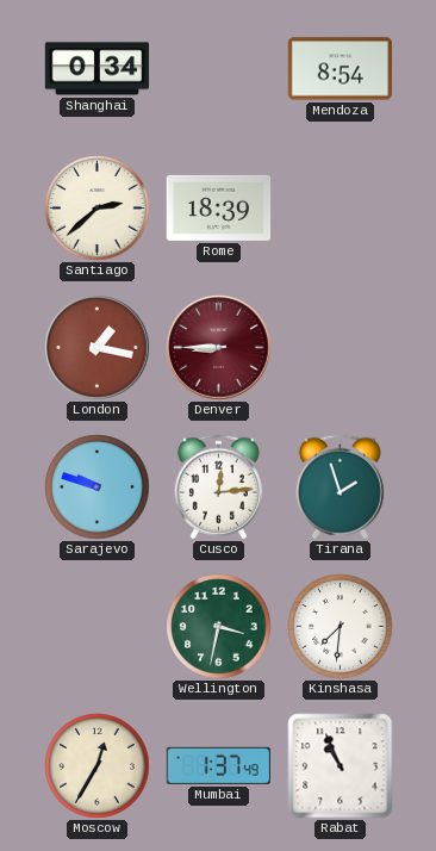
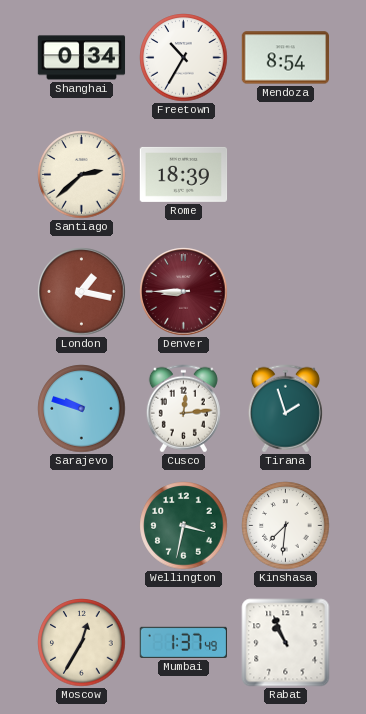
Freetown: none -> 10:35 (184, 58)
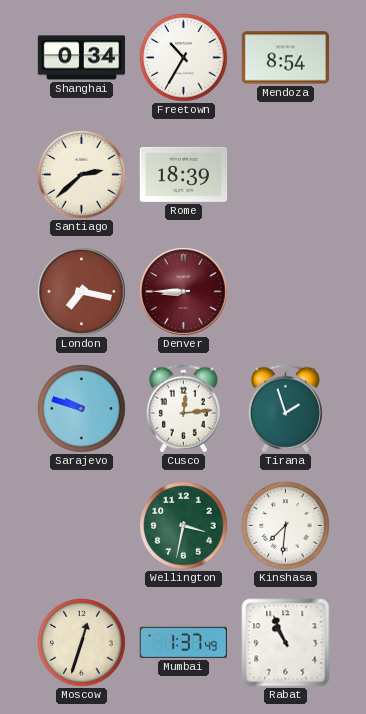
London: 1:17 -> 7:17 (82, 292)
Moscow: 12:35 -> 12:33 (82, 643)
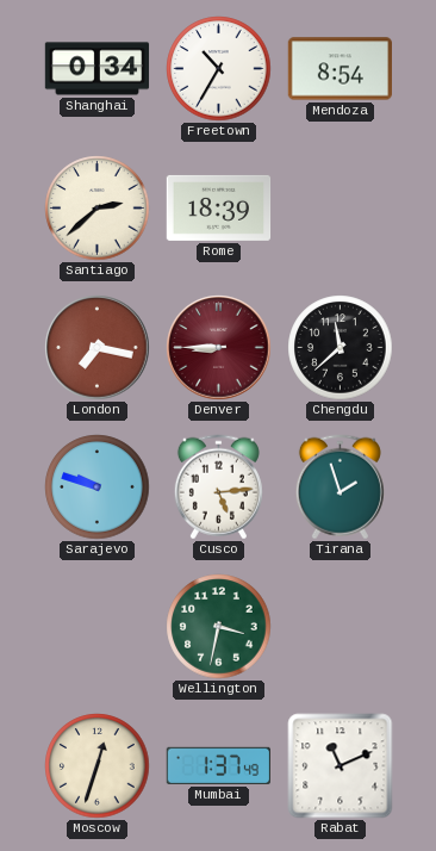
Chengdu: none -> 11:38 (341, 348)
Cusco: 12:14 -> 5:14 (218, 487)
Kinshasa: 7:31 -> none (286, 526)
Rabat: 10:56 -> 11:11 (341, 766)
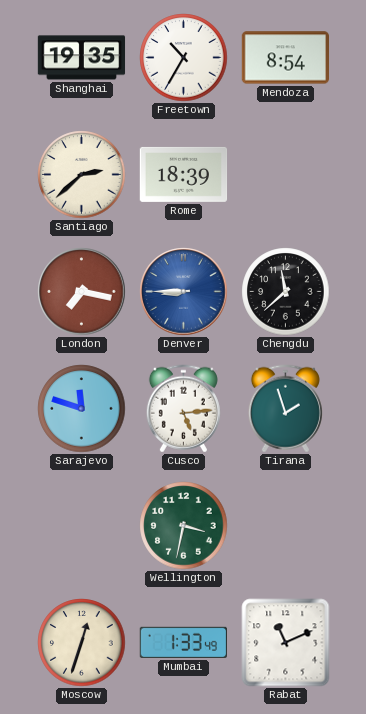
Shanghai: 0:34 -> 19:35 (82, 58)
Denver dial: burgundy -> blue (184, 292)
Sarajevo: 9:48 -> 11:48 (82, 409)
Mumbai: 1:37 -> 1:33 (183, 642)
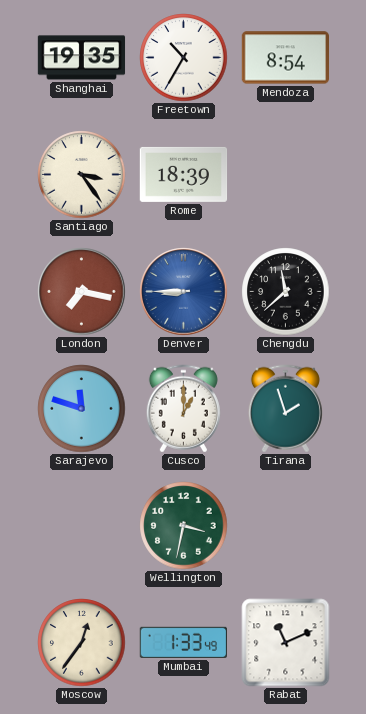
Santiago: 2:38 -> 3:24 (82, 175)
Cusco: 5:14 -> 1:00 (183, 409)
Moscow: 12:33 -> 12:36 (82, 643)
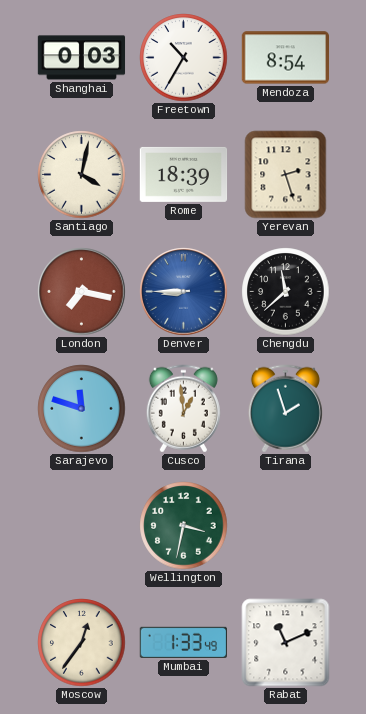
Shanghai: 19:35 -> 0:03 (82, 58)
Santiago: 3:24 -> 4:02 (82, 175)
Yerevan: none -> 2:27 (286, 175)
Cusco: 1:00 -> 12:59 (183, 409)
